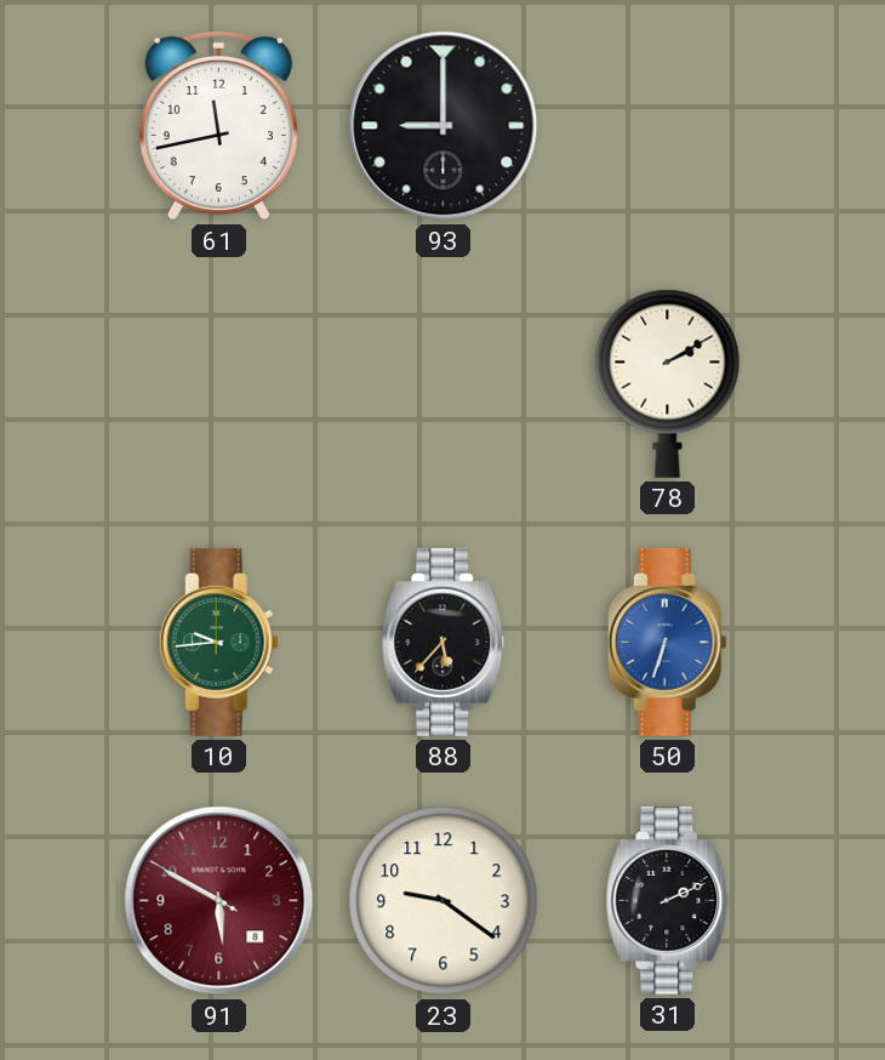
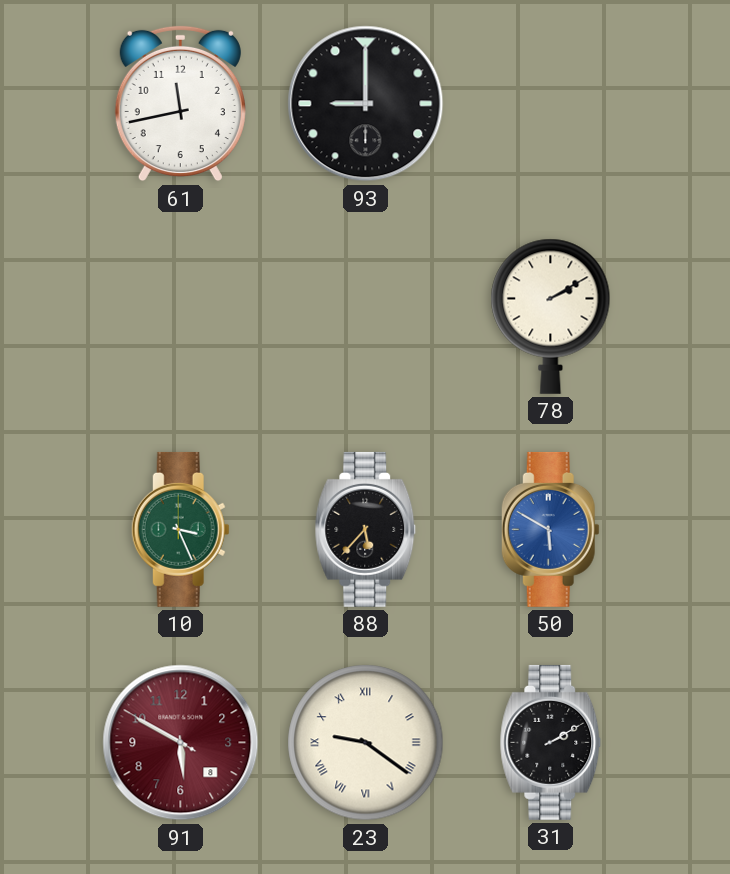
10: 9:44 -> 3:26 (180, 529)
50: 6:33 -> 5:50 (550, 529)
23 numerals: Arabic -> Roman (366, 743)
31: 2:11 -> 2:10 (551, 742)
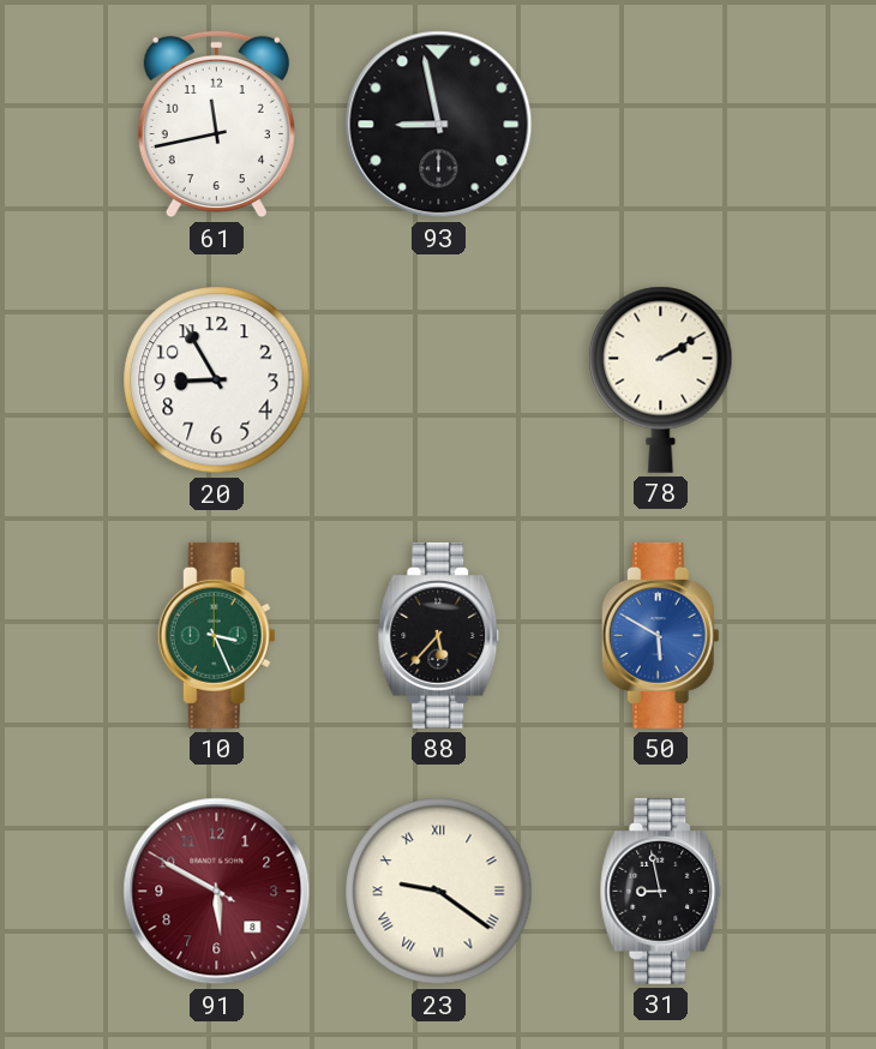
93: 9:00 -> 8:58 (439, 125)
20: none -> 8:55 (217, 380)
31: 2:10 -> 8:58 (661, 891)
